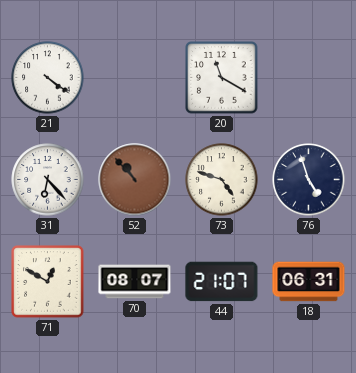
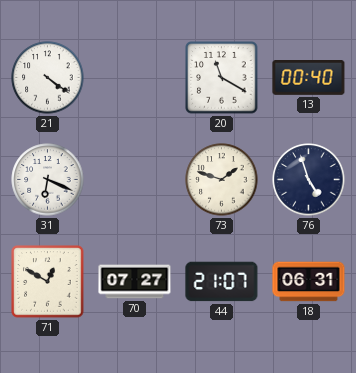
13: none -> 00:40 (309, 78)
31: 6:23 -> 6:19 (48, 180)
52: 10:53 -> none (135, 180)
73: 4:48 -> 1:48 (222, 180)
70: 08:07 -> 07:27 (135, 282)
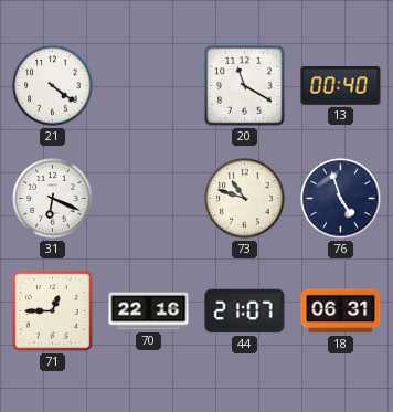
73: 1:48 -> 10:48 (245, 199)
71: 12:50 -> 12:45 (53, 311)
70: 07:27 -> 22:16 (149, 311)
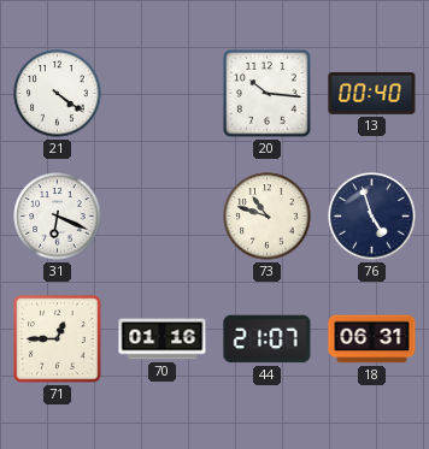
20: 11:20 -> 10:16 (268, 94)
70: 22:16 -> 01:16 (163, 339)
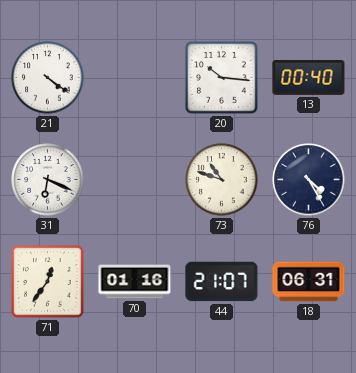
76: 4:57 -> 4:25 (309, 180)
71: 12:45 -> 12:36 (48, 282)
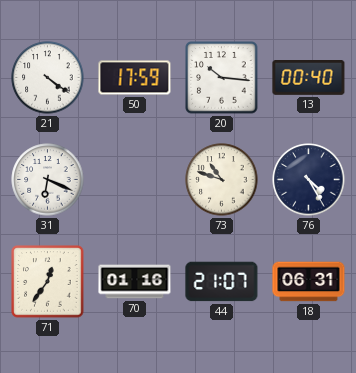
50: none -> 17:59 (135, 78)
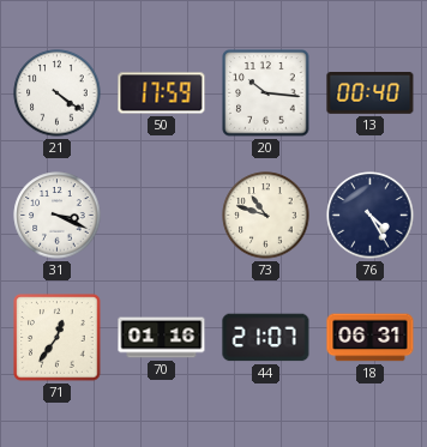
31: 6:19 -> 3:19 (58, 216)
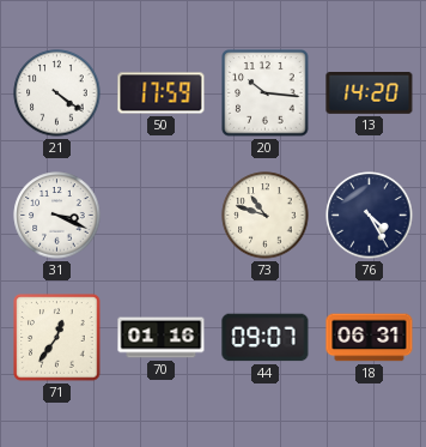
13: 00:40 -> 14:20 (370, 93)
44: 21:07 -> 09:07 (266, 338)
